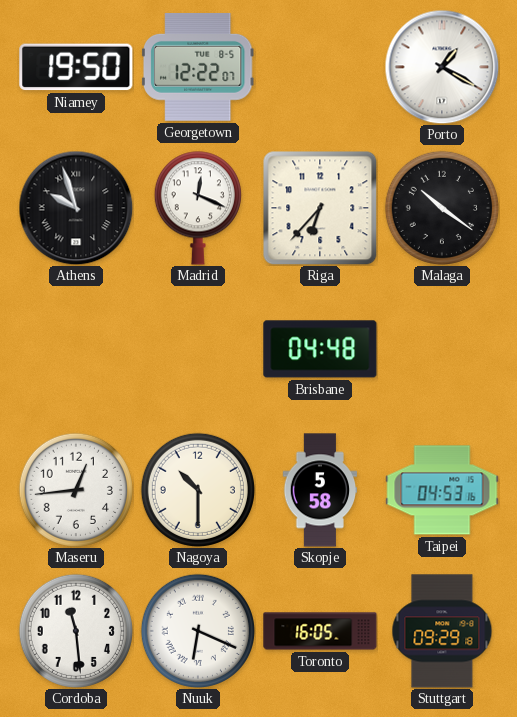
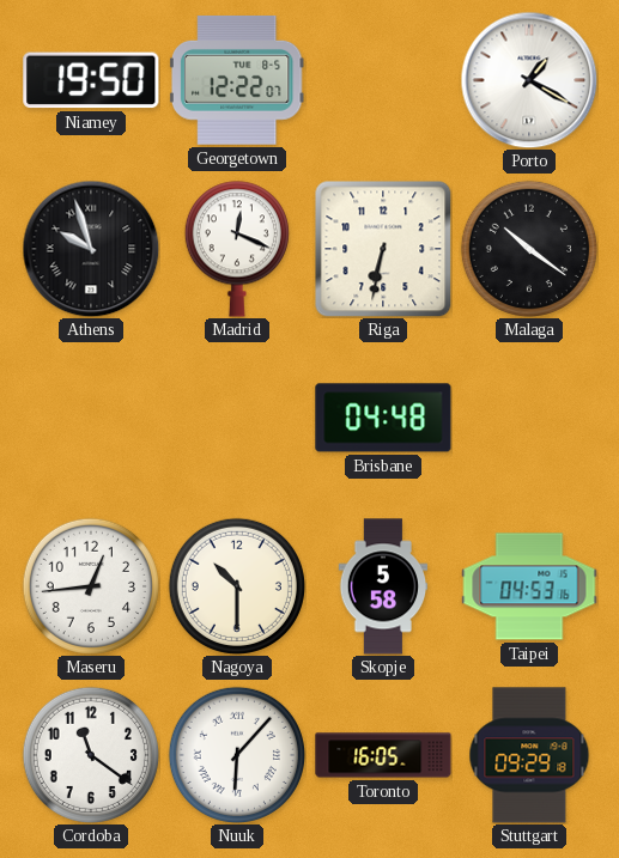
Riga: 6:37 -> 6:32 (383, 249)
Cordoba: 11:29 -> 11:21 (91, 755)
Nuuk: 6:19 -> 6:07 (237, 755)
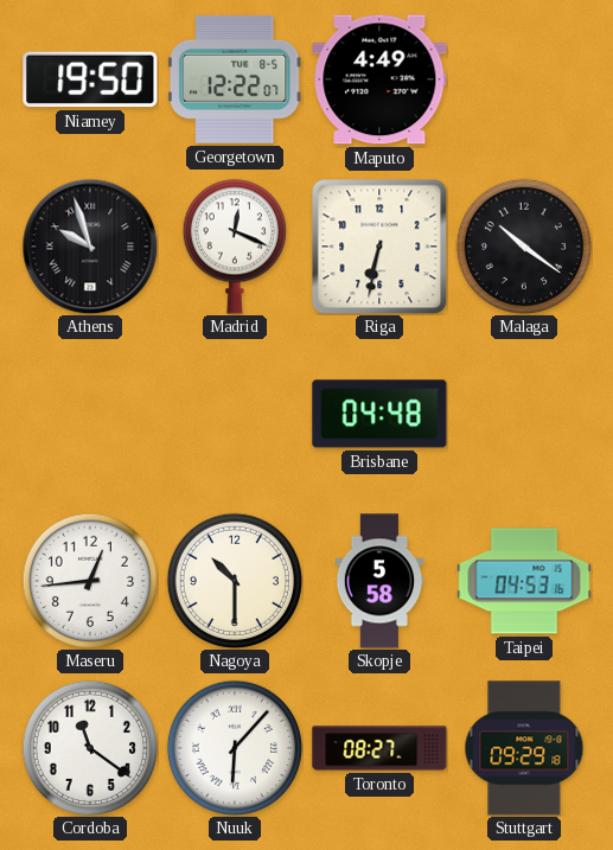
Maputo: none -> 4:49 (379, 79)
Porto: 1:20 -> none (529, 80)
Toronto: 16:05 -> 08:27 (379, 748)
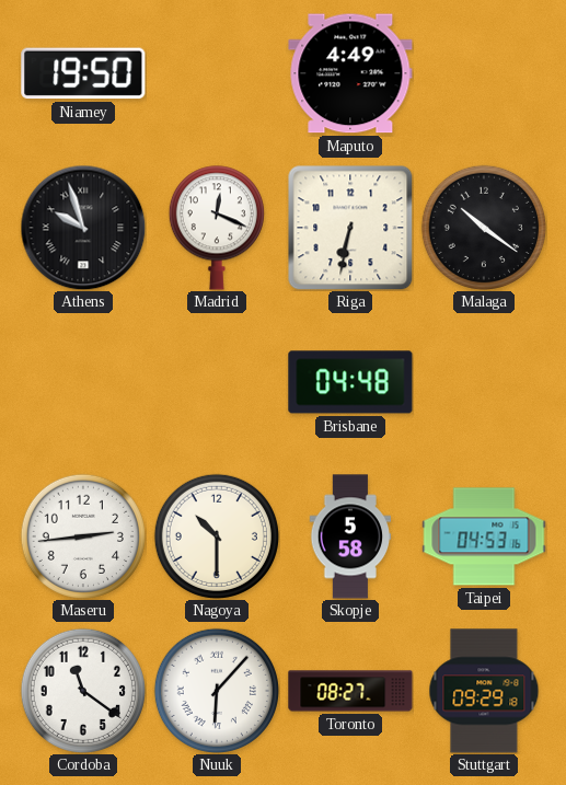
Georgetown: 12:22 -> none (235, 79)
Maseru: 12:44 -> 2:44 (83, 536)
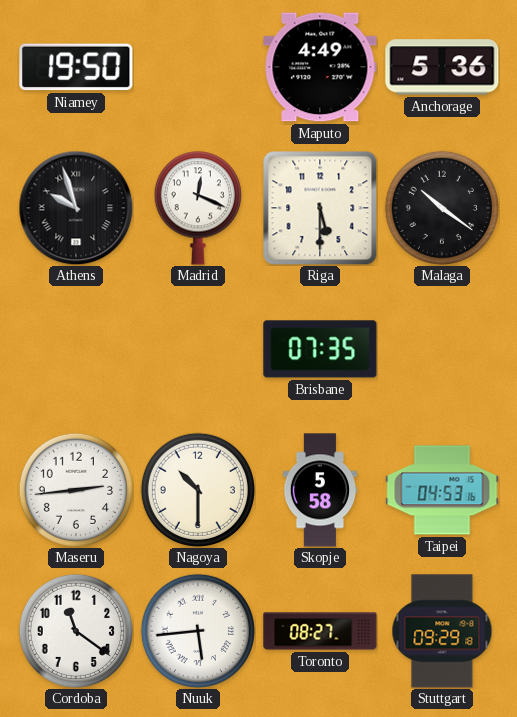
Anchorage: none -> 5:36 (442, 67)
Riga: 6:32 -> 5:30 (320, 208)
Brisbane: 04:48 -> 07:35 (320, 349)
Nuuk: 6:07 -> 5:44 (198, 631)
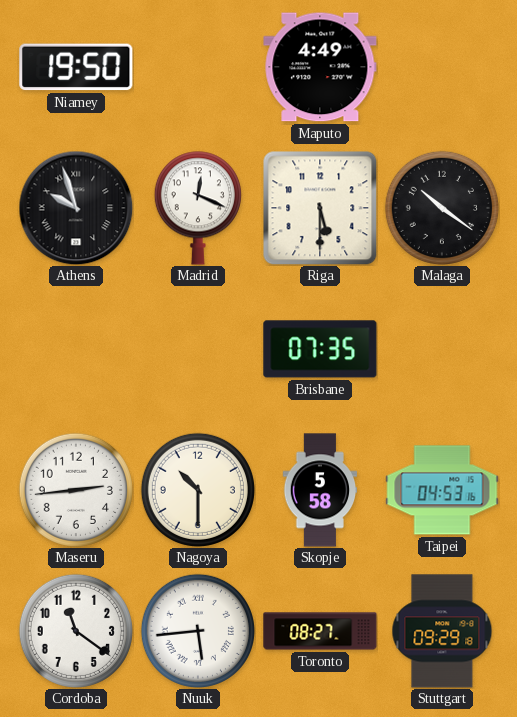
Anchorage: 5:36 -> none (442, 67)
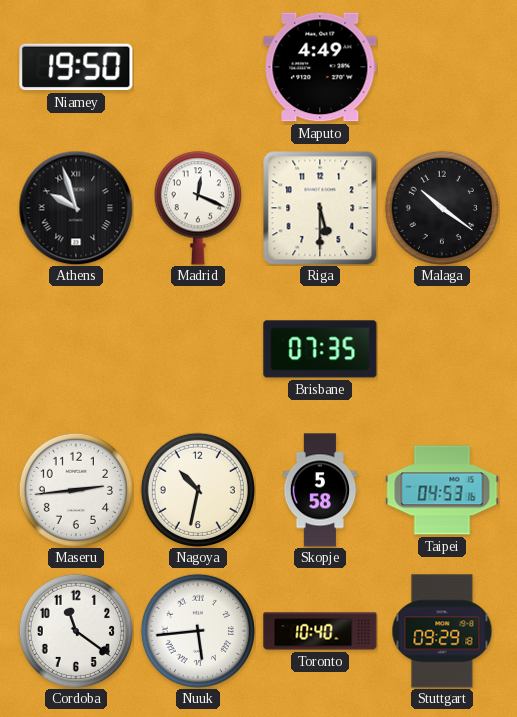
Nagoya: 10:30 -> 10:32 (198, 490)
Toronto: 08:27 -> 10:40 (320, 631)
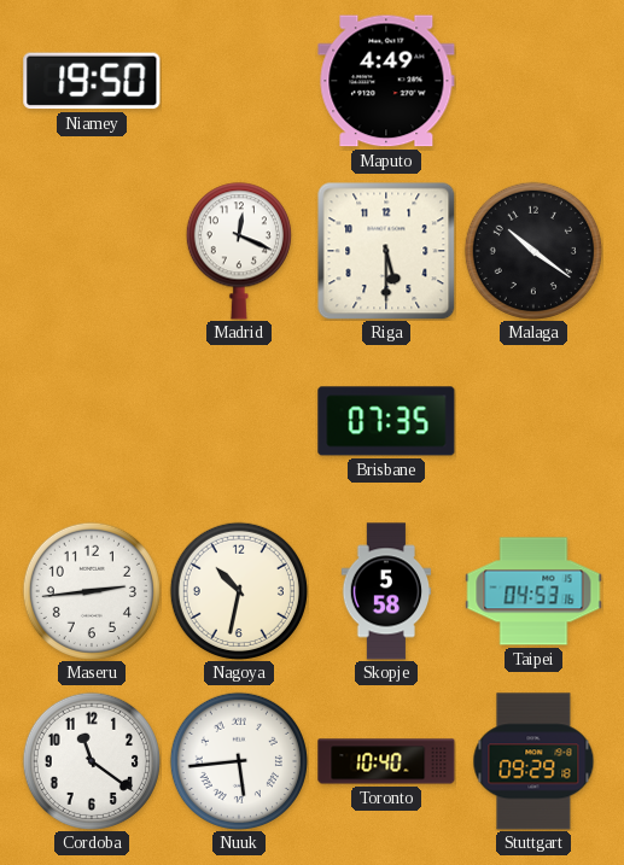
Athens: 9:57 -> none (76, 208)
